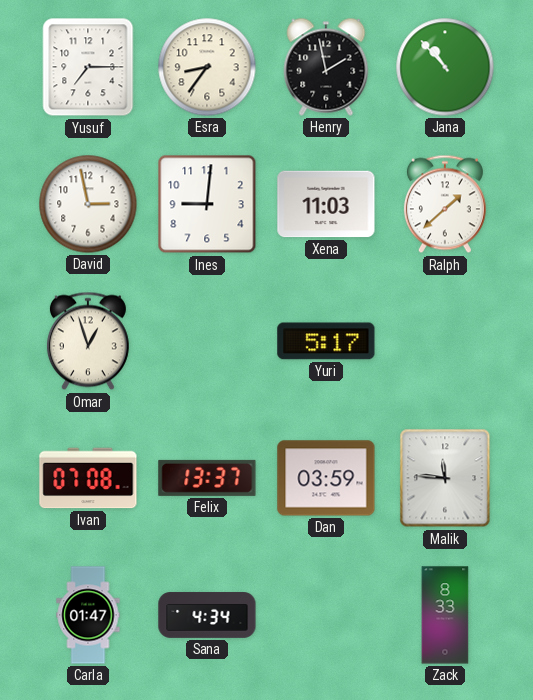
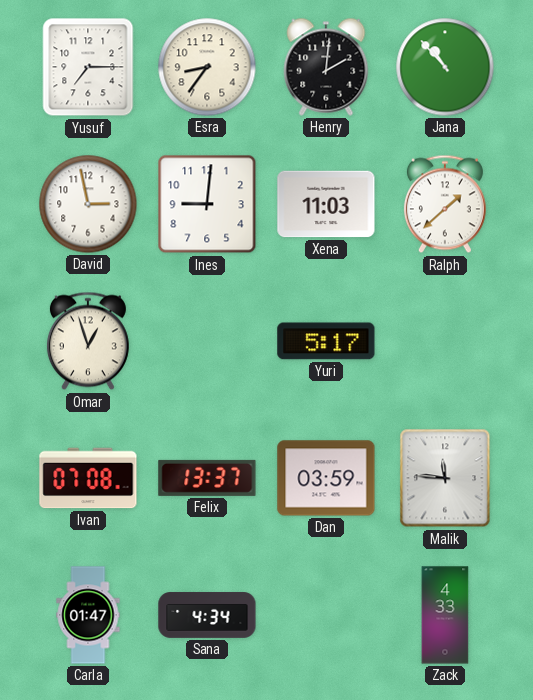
Henry: 1:58 -> 2:01 (326, 67)
Zack: 8:33 -> 4:33 (445, 615)
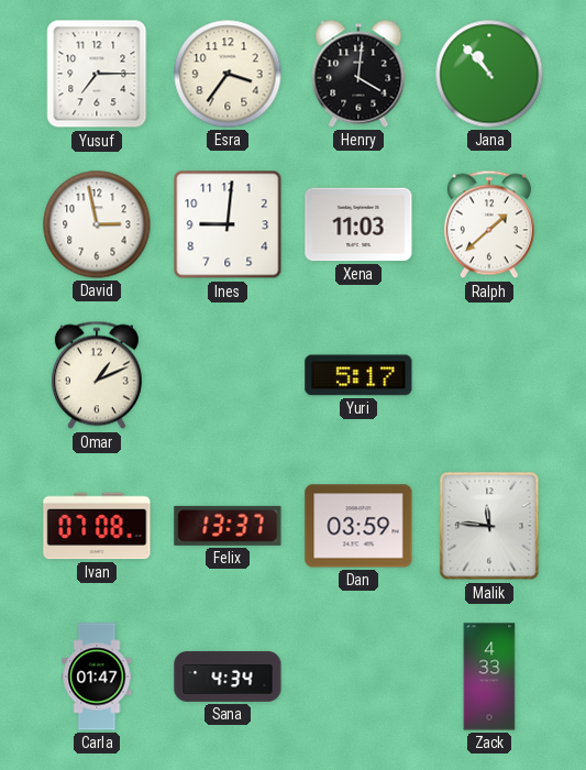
Esra: 8:36 -> 3:36 (228, 74)
Henry: 2:01 -> 4:01 (358, 74)
Omar: 12:57 -> 1:11 (97, 375)
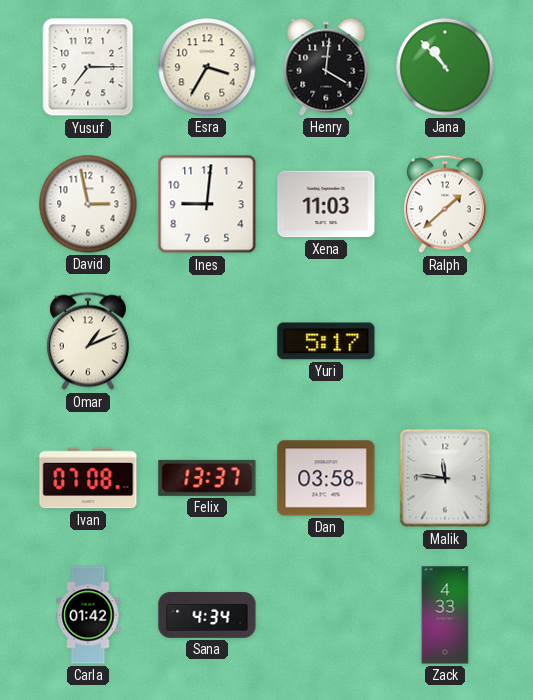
Esra: 3:36 -> 3:35 (207, 67)
Dan: 03:59 -> 03:58 (326, 478)
Carla: 01:47 -> 01:42 (88, 615)
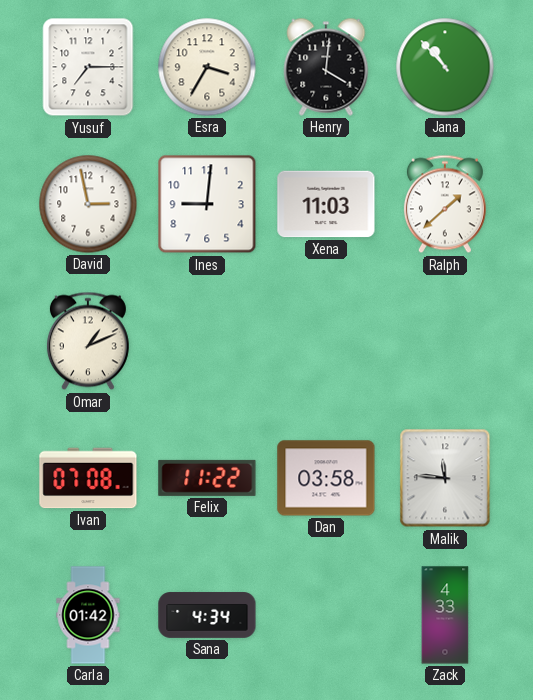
Yuri: 5:17 -> none (326, 341)
Felix: 13:37 -> 11:22 (207, 478)
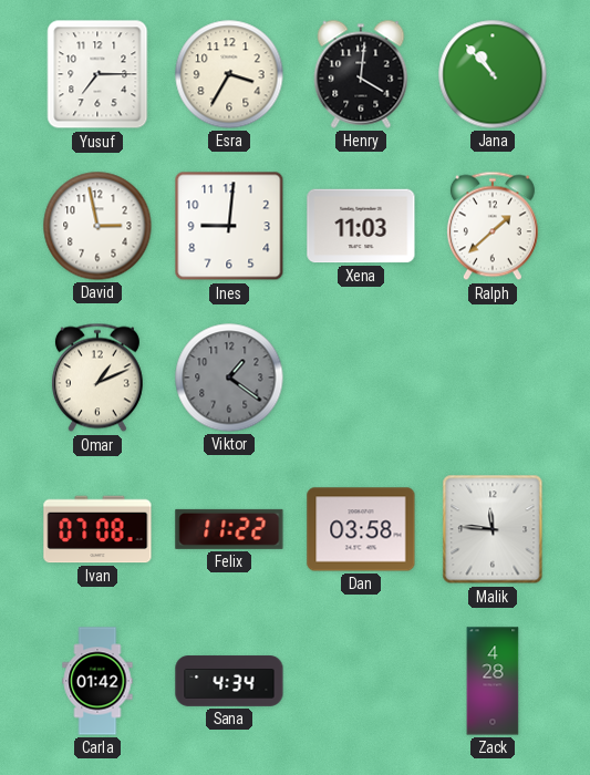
Viktor: none -> 1:21 (229, 378)
Zack: 4:33 -> 4:28 (493, 681)
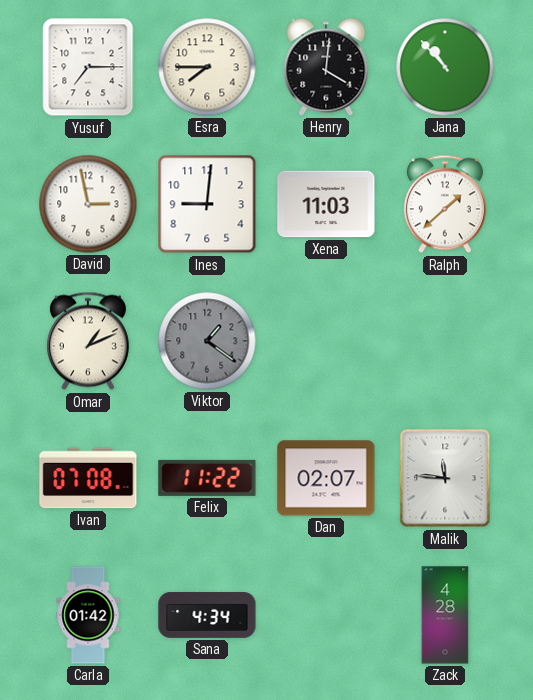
Esra: 3:35 -> 7:45 (207, 67)
Dan: 03:58 -> 02:07 (326, 478)
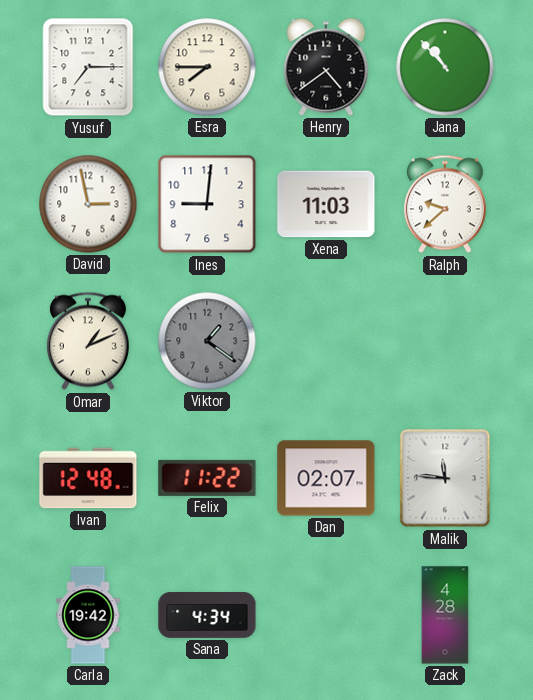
Henry: 4:01 -> 4:39 (326, 67)
Ralph: 1:38 -> 9:38 (445, 204)
Ivan: 07:08 -> 12:48 (88, 478)
Carla: 01:42 -> 19:42 (88, 615)
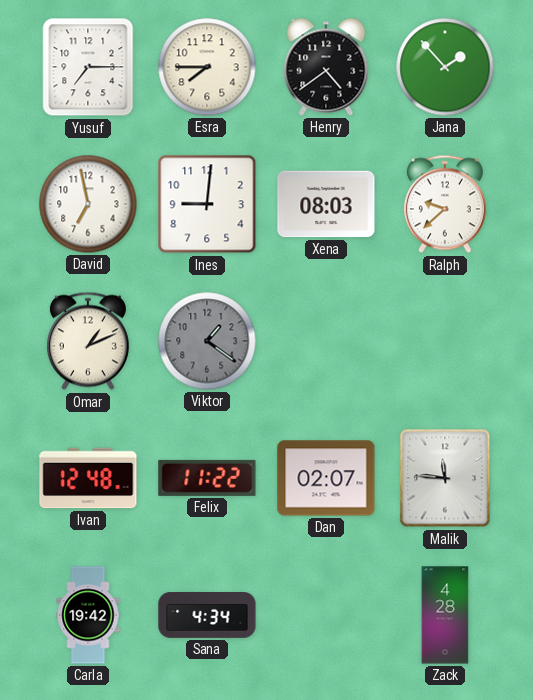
Jana: 10:53 -> 1:53 (445, 67)
David: 2:58 -> 6:58 (88, 204)
Xena: 11:03 -> 08:03 (326, 204)
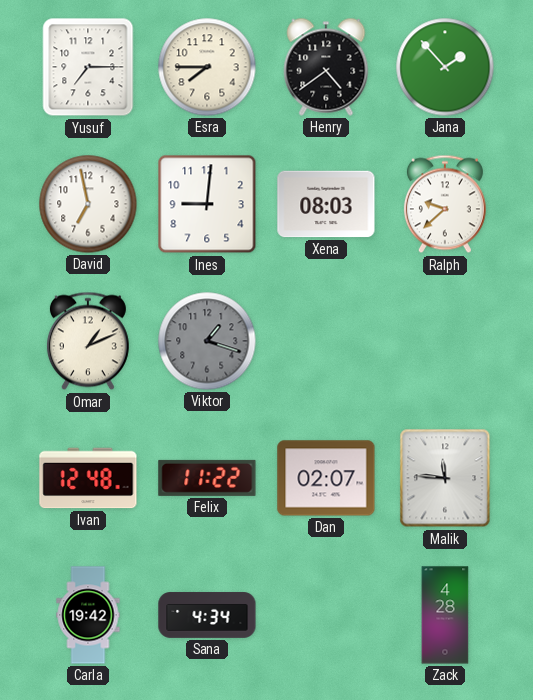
Viktor: 1:21 -> 1:18 (207, 341)
